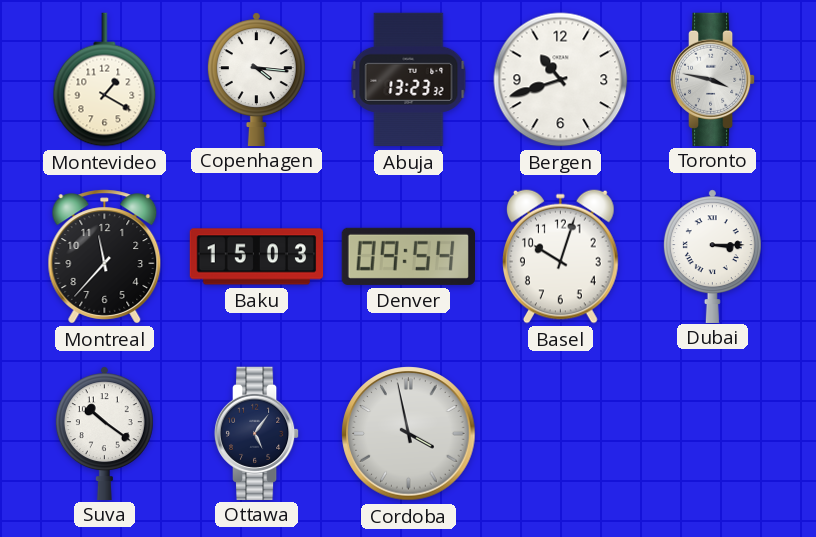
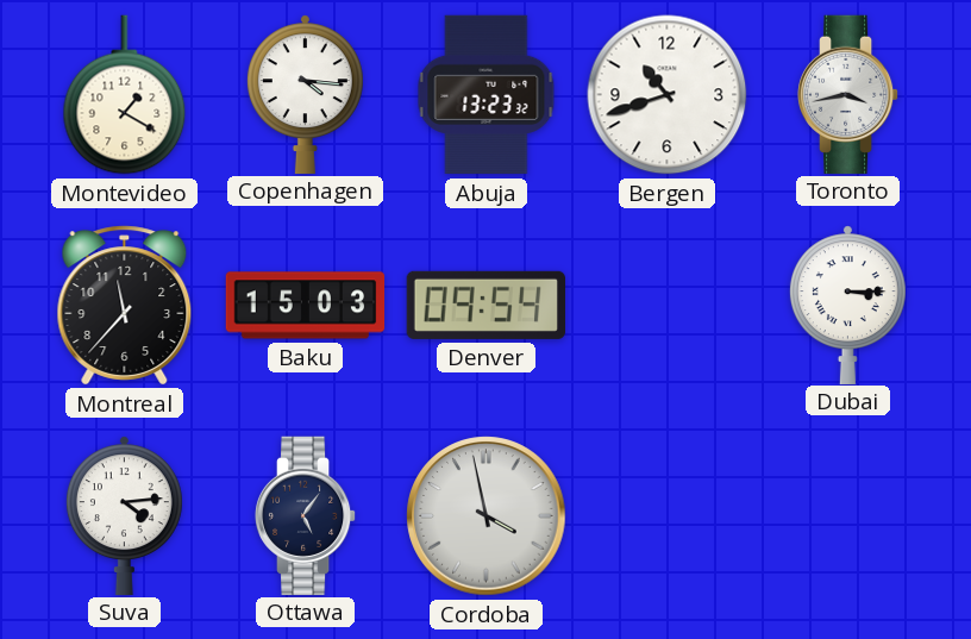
Toronto: 3:47 -> 3:43 (848, 94)
Basel: 10:03 -> none (561, 256)
Suva: 10:21 -> 4:14 (124, 515)
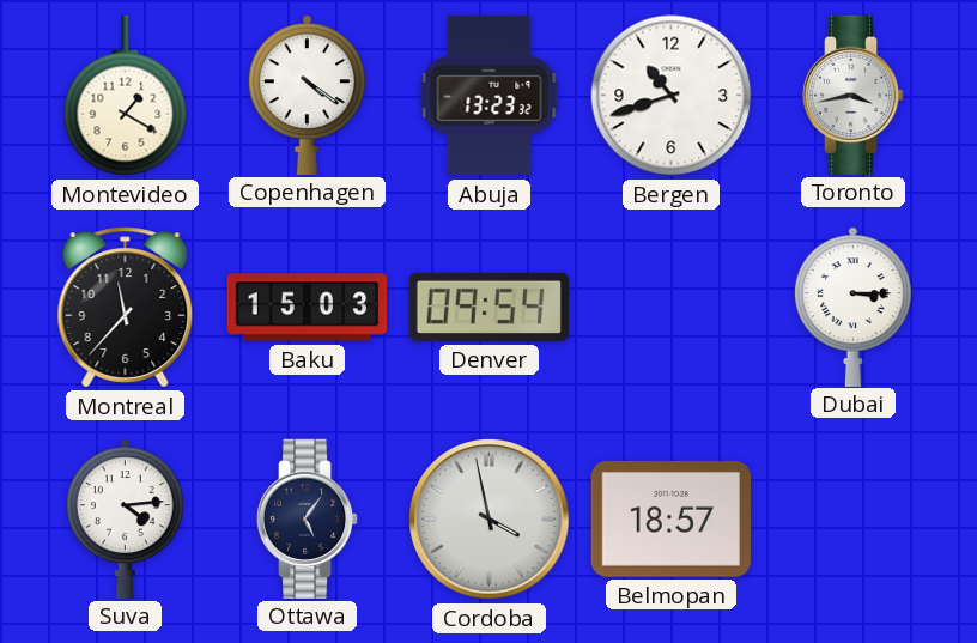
Copenhagen: 4:16 -> 4:21 (307, 95)
Belmopan: none -> 18:57 (670, 518)
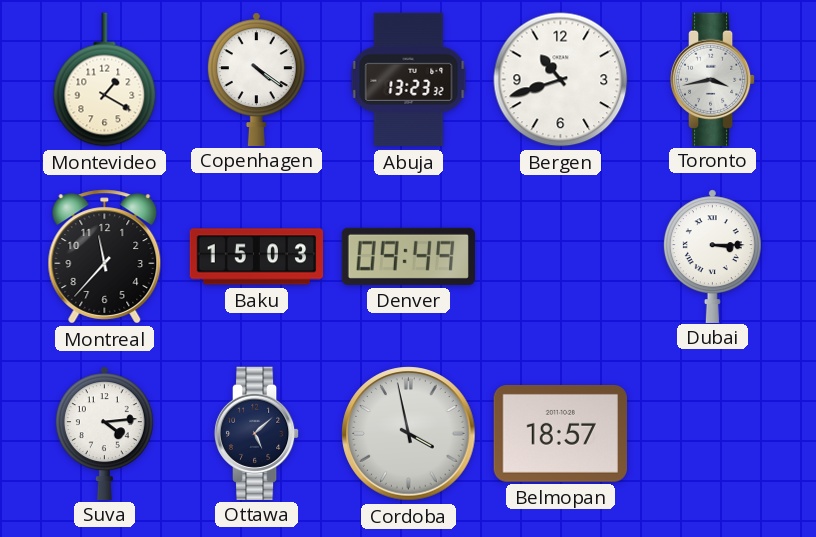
Denver: 09:54 -> 09:49 (408, 256)
Ottawa: 5:06 -> 5:08 (257, 433)
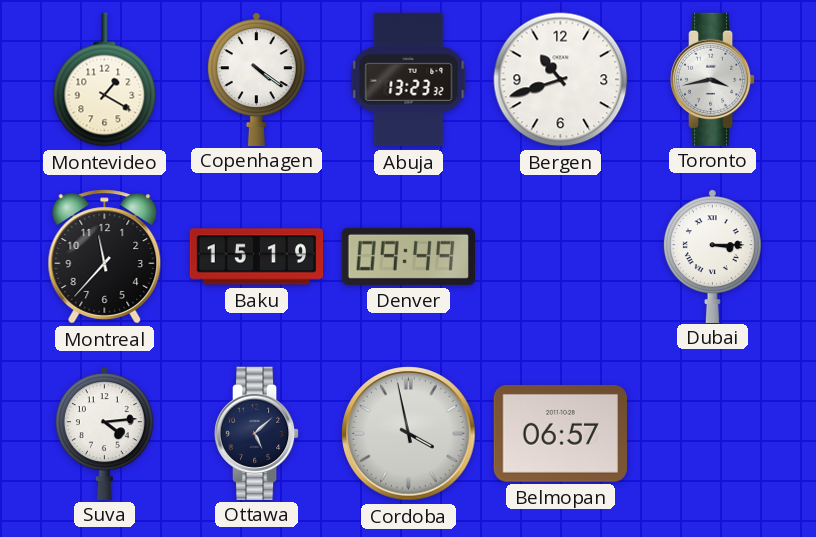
Baku: 15:03 -> 15:19 (257, 257)
Belmopan: 18:57 -> 06:57 (560, 433)
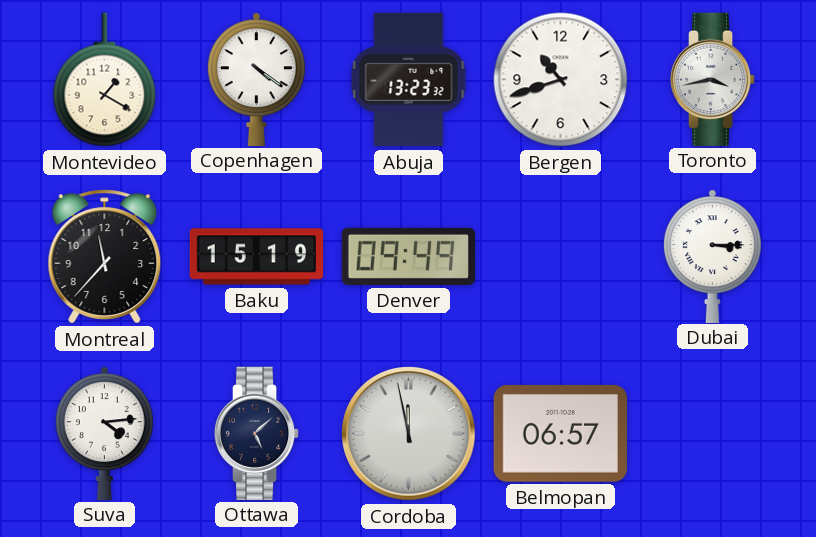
Cordoba: 3:58 -> 11:58 (409, 434)
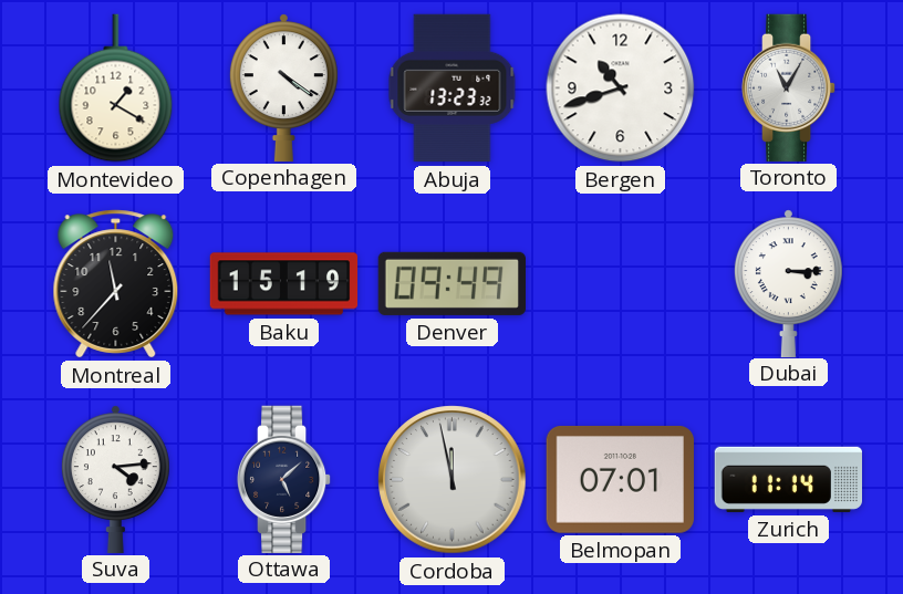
Toronto: 3:43 -> 11:05 (789, 87)
Belmopan: 06:57 -> 07:01 (620, 479)
Zurich: none -> 11:14 (788, 479)
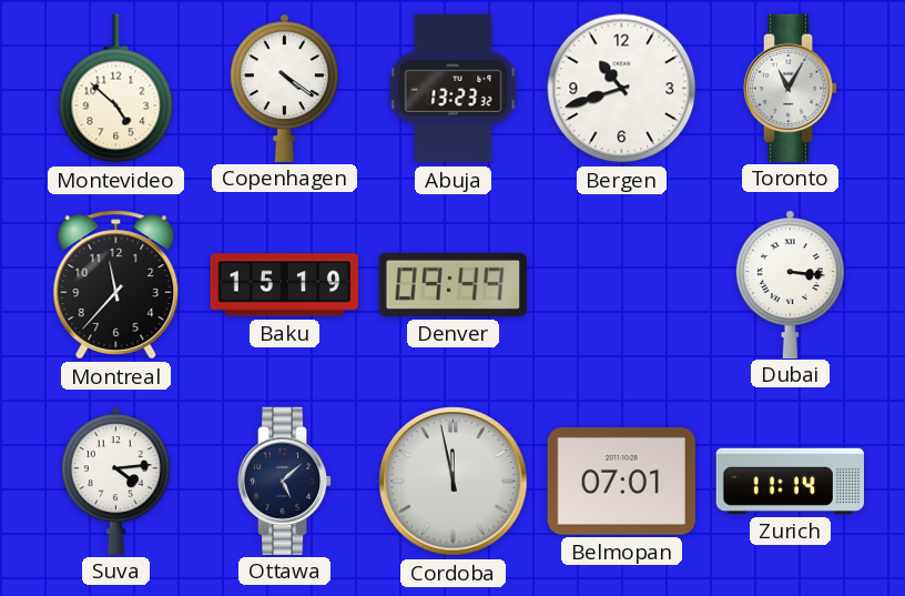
Montevideo: 1:20 -> 4:52 (116, 89)
Dubai: 3:15 -> 3:16 (790, 284)
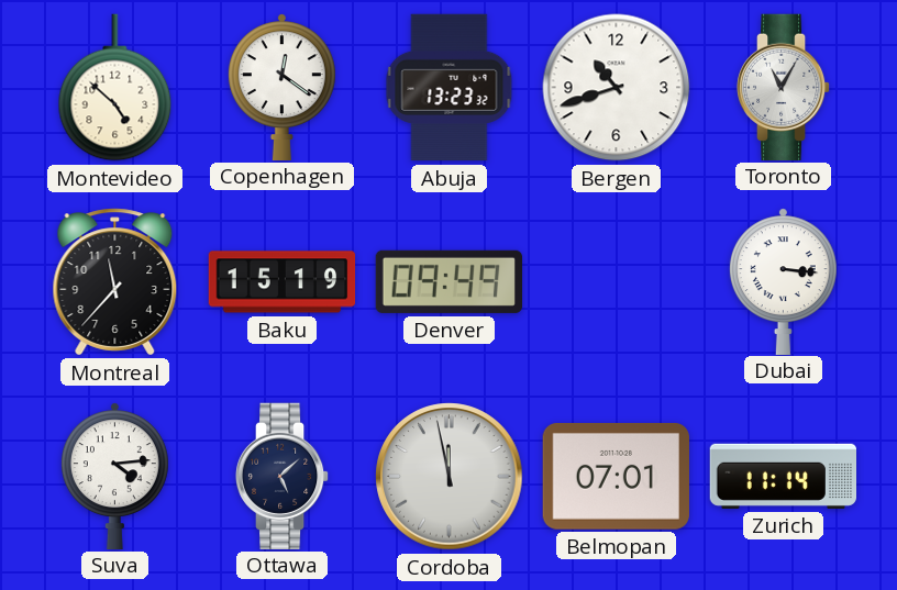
Copenhagen: 4:21 -> 12:21 (281, 87)
